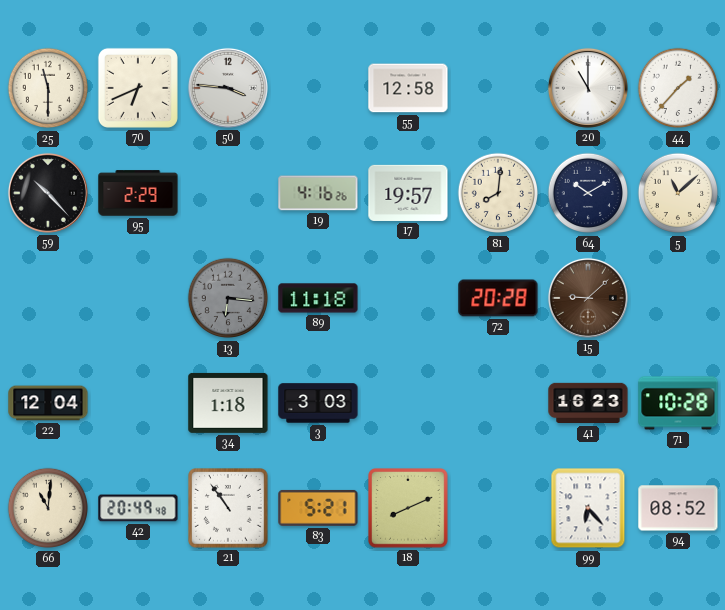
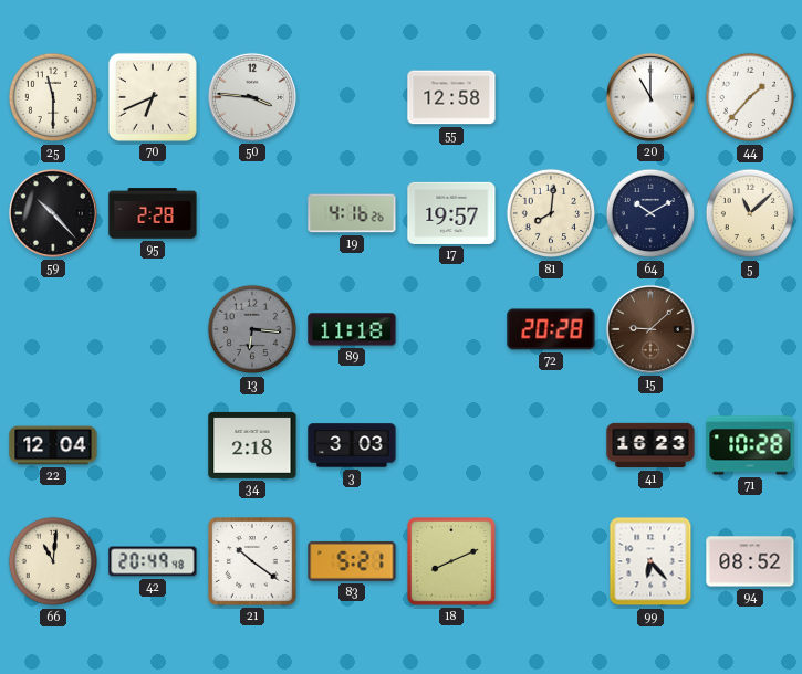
95: 2:29 -> 2:28 (153, 213)
34: 1:18 -> 2:18 (252, 445)
21: 10:54 -> 10:21 (253, 562)
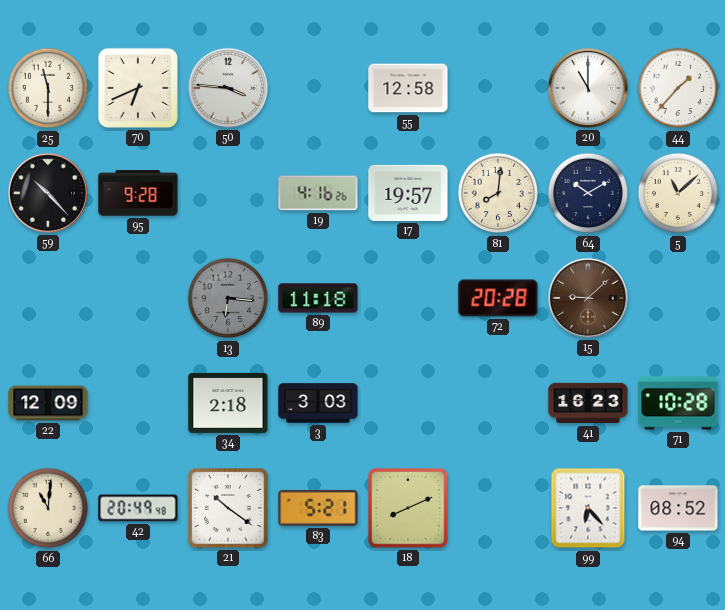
95: 2:28 -> 9:28 (138, 193)
22: 12:04 -> 12:09 (48, 403)
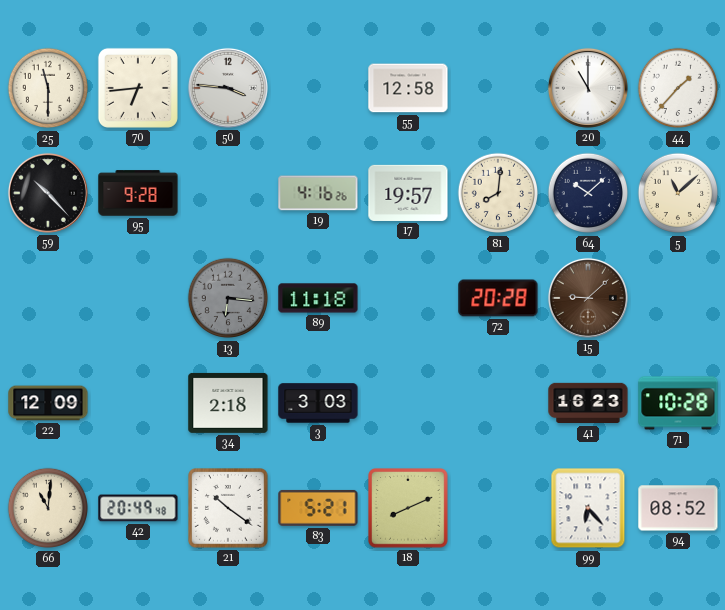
70: 6:41 -> 6:44 (138, 88)
64: 10:10 -> 10:08 (588, 193)
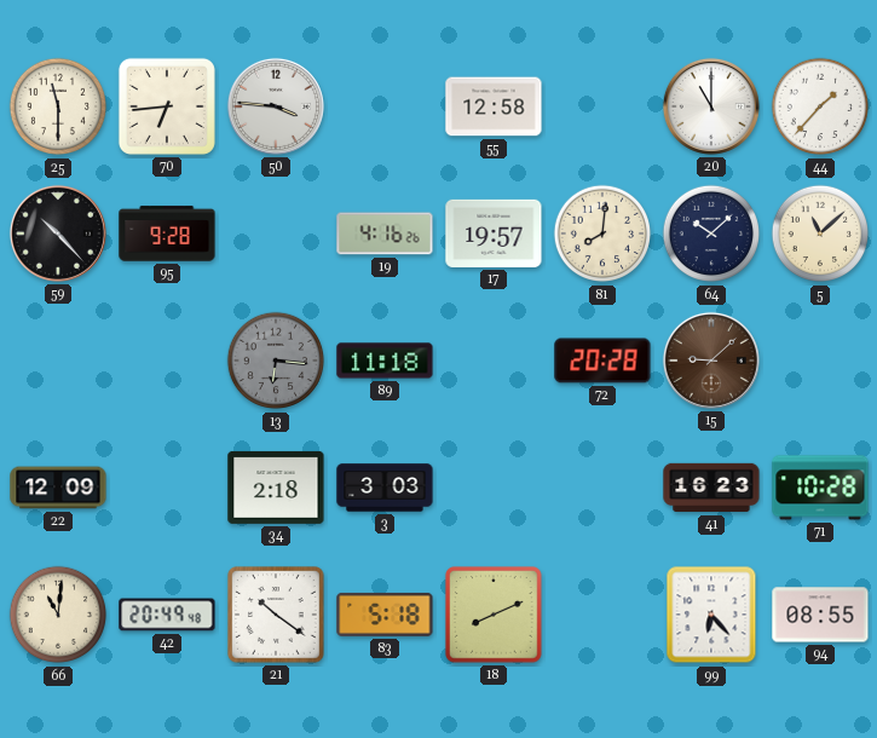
83: 5:21 -> 5:18 (385, 615)
94: 08:52 -> 08:55 (820, 615)
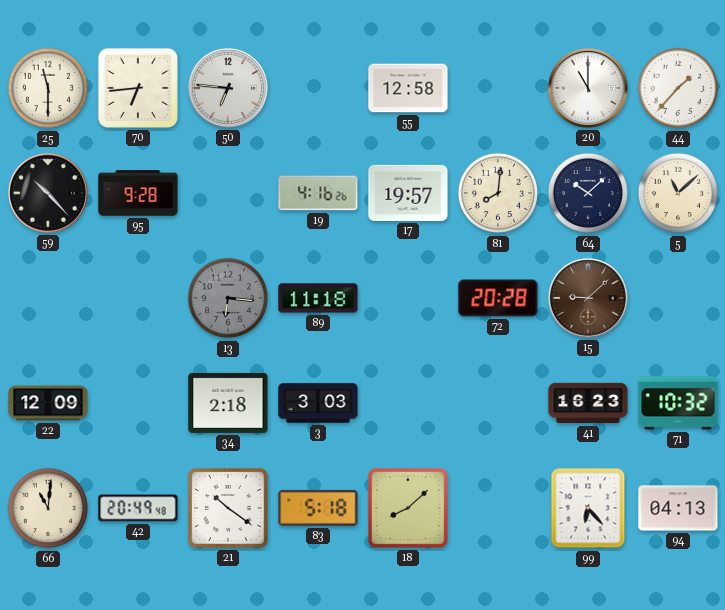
50: 3:46 -> 6:46 (228, 88)
71: 10:28 -> 10:32 (678, 403)
18: 8:11 -> 8:08 (409, 509)
94: 08:55 -> 04:13 (678, 508)
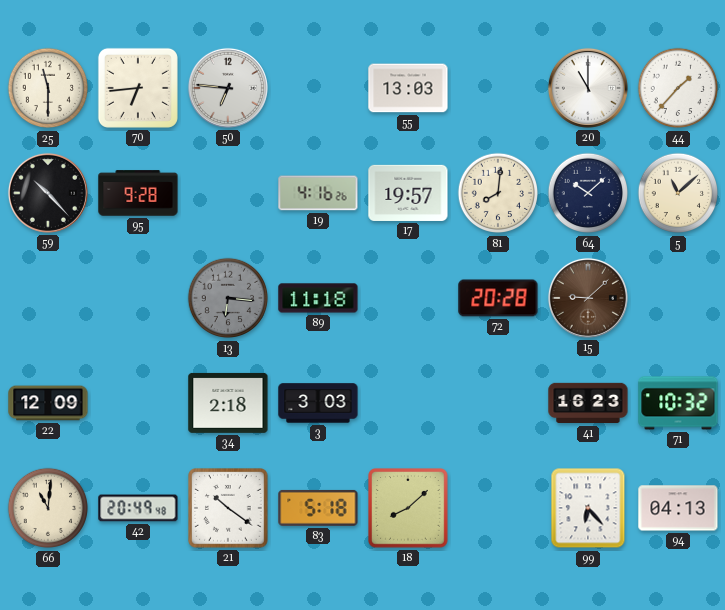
55: 12:58 -> 13:03 (408, 88)
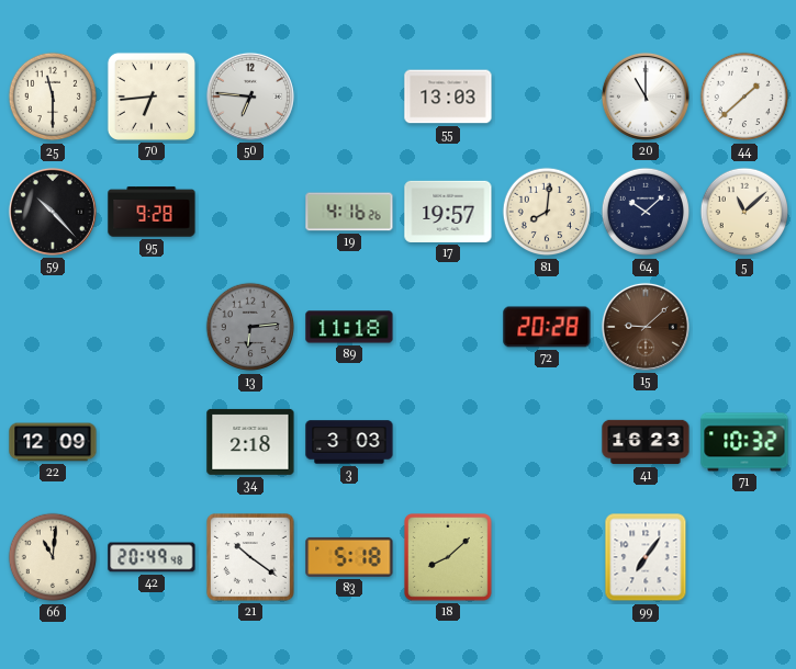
44: 1:37 -> 1:38 (744, 97)
13: 6:16 -> 6:14 (250, 327)
99: 6:23 -> 7:06 (646, 557)
94: 04:13 -> none (678, 508)
